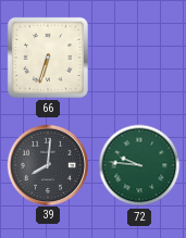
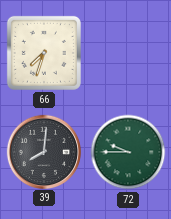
66: 6:33 -> 7:33 (44, 53)
72: 9:46 -> 9:45 (128, 152)
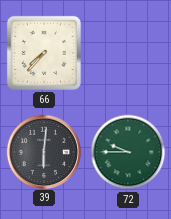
66: 7:33 -> 7:37 (44, 53)
39: 8:01 -> 6:01 (43, 151)
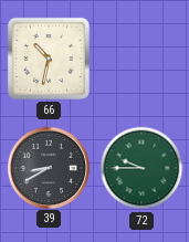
66: 7:37 -> 10:32 (49, 59)
39: 6:01 -> 8:40 (48, 167)
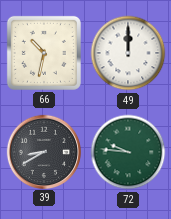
49: none -> 12:00 (128, 53)
72: 9:45 -> 9:46 (128, 152)
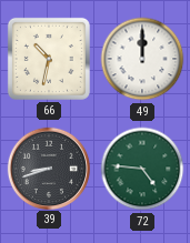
39: 8:40 -> 8:42 (48, 168)
72: 9:46 -> 4:46 (142, 169)
